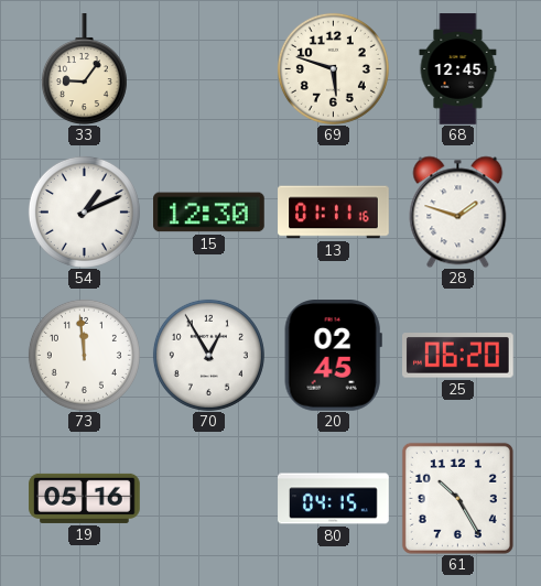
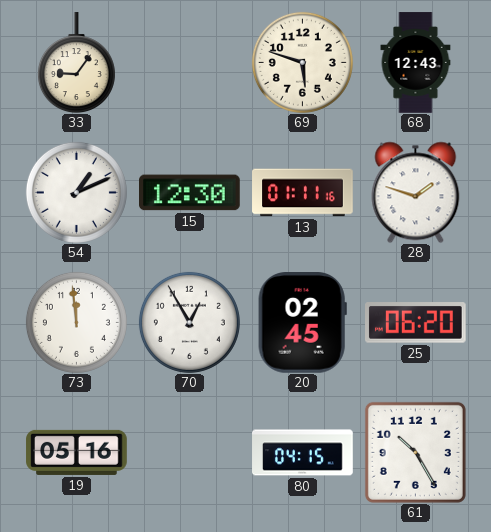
68: 12:45 -> 12:43 (416, 63)
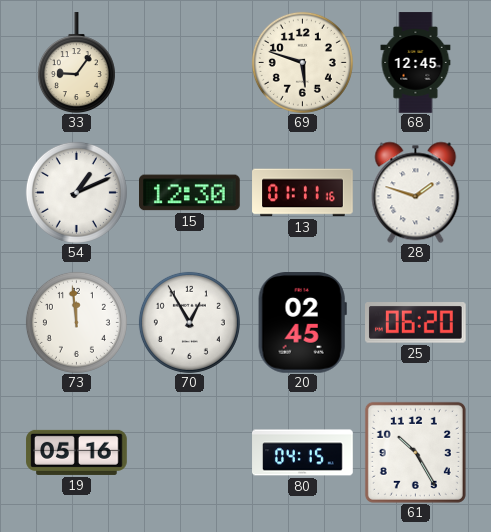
68: 12:43 -> 12:45 (416, 63)
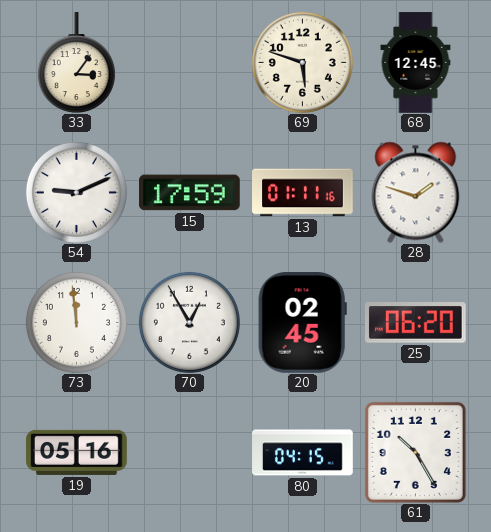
33: 9:06 -> 3:06 (76, 63)
54: 1:11 -> 9:11 (76, 192)
15: 12:30 -> 17:59 (190, 193)
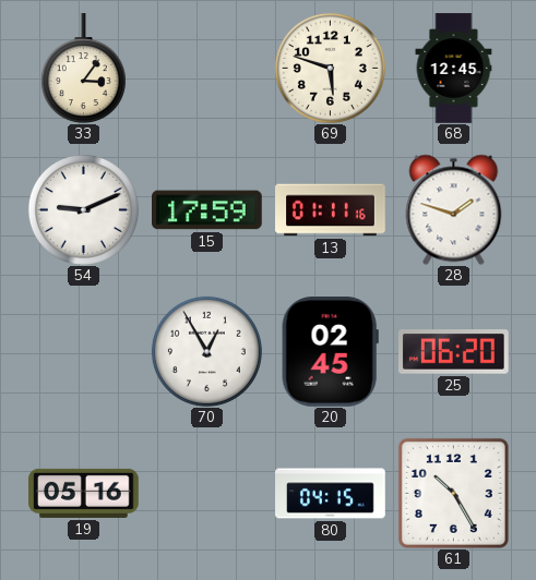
73: 11:59 -> none (76, 322)
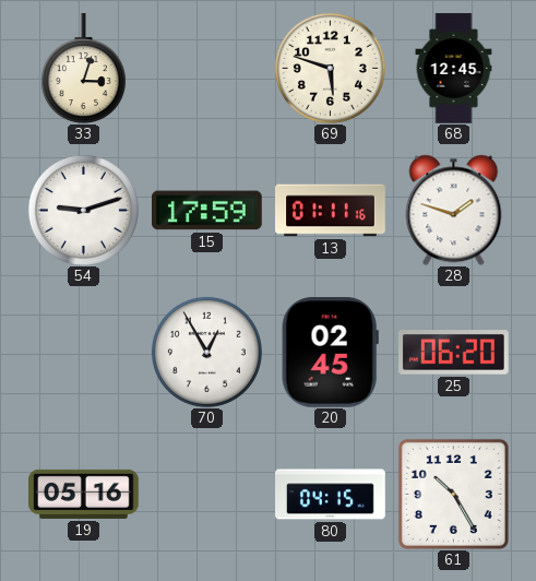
33: 3:06 -> 3:03 (83, 69)
54: 9:11 -> 9:12 (83, 210)
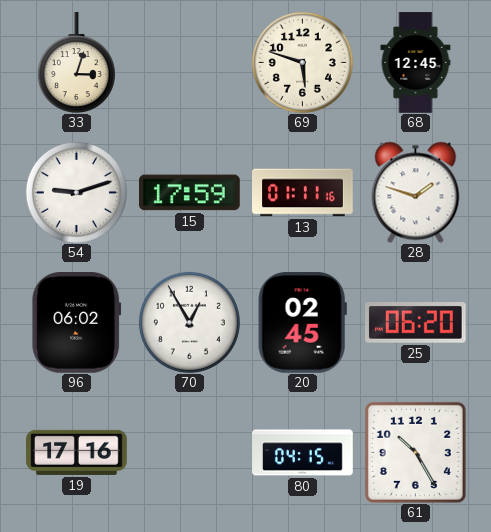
96: none -> 06:02 (77, 323)
19: 05:16 -> 17:16 (77, 452)
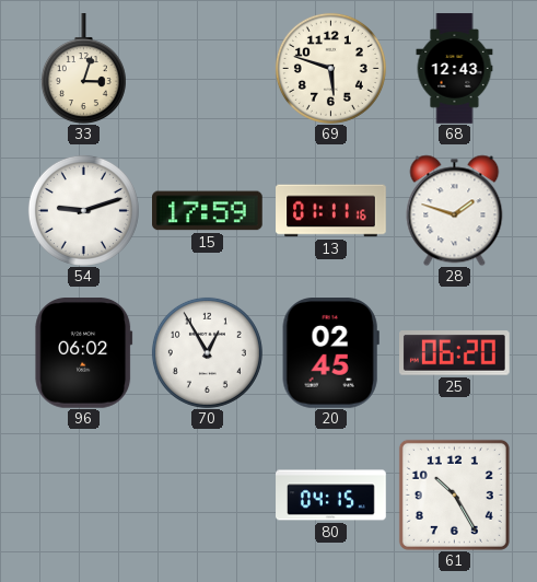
68: 12:45 -> 12:43 (455, 69)
19: 17:16 -> none (77, 452)
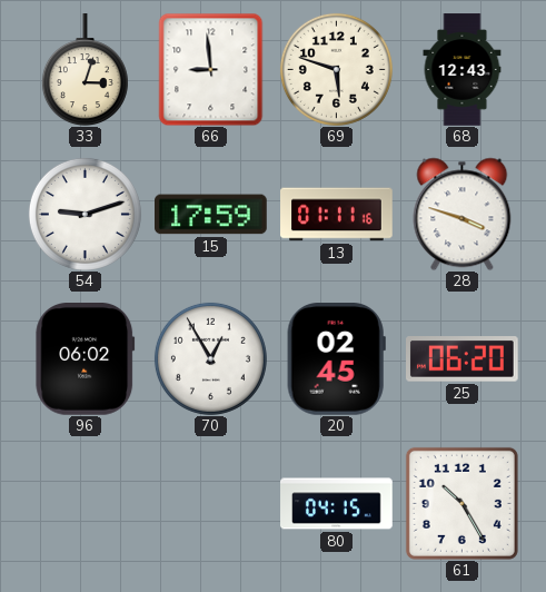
66: none -> 8:59 (211, 69)
28: 1:48 -> 3:48 (463, 214)
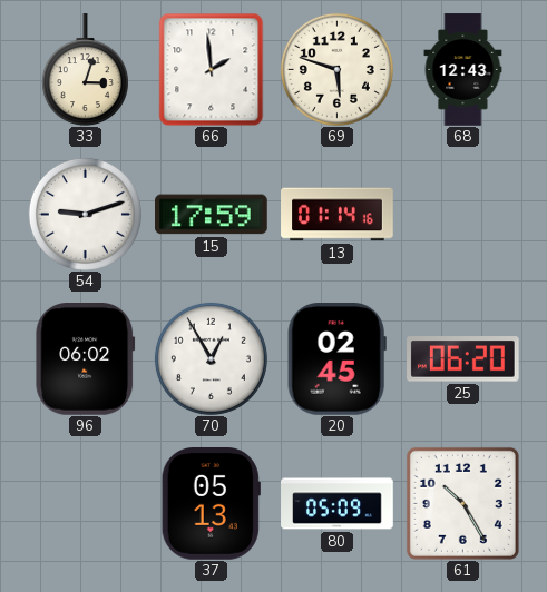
66: 8:59 -> 1:59 (212, 69)
13: 01:11 -> 01:14 (338, 215)
28: 3:48 -> none (463, 214)
37: none -> 05:13 (211, 504)
80: 04:15 -> 05:09 (338, 504)
